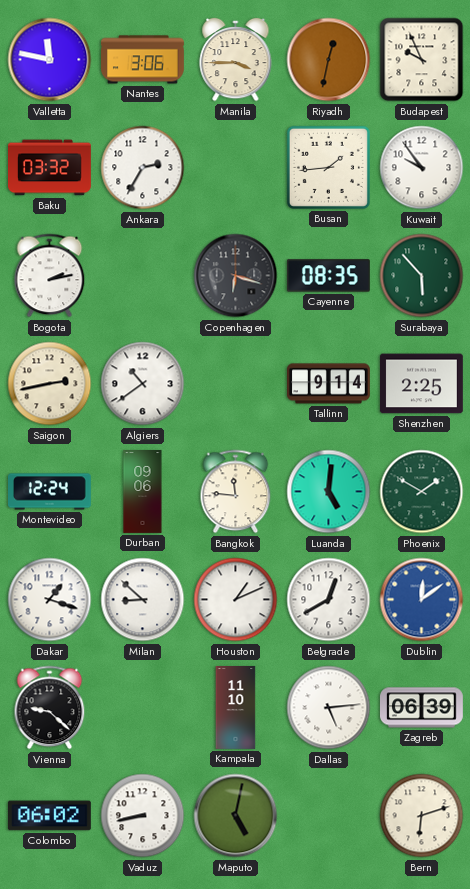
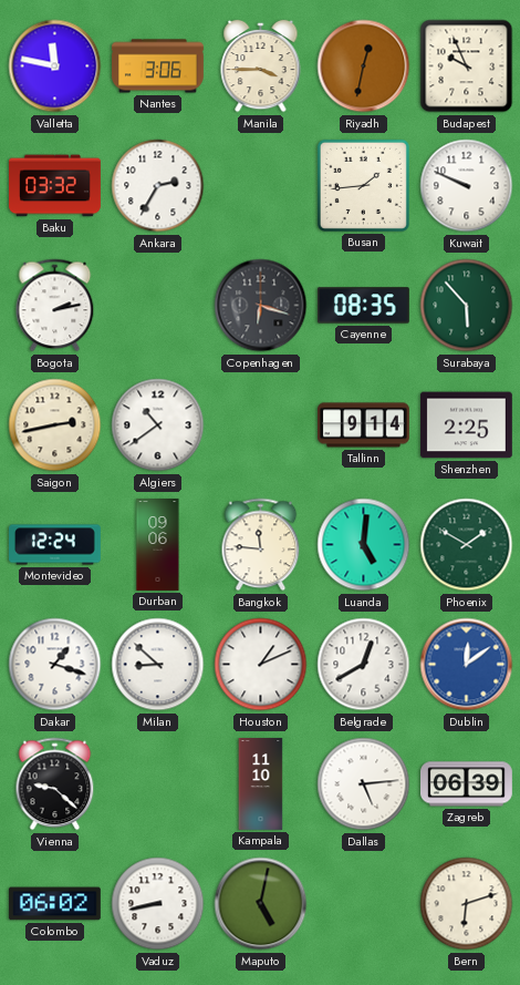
Kuwait: 9:54 -> 9:49 (467, 186)
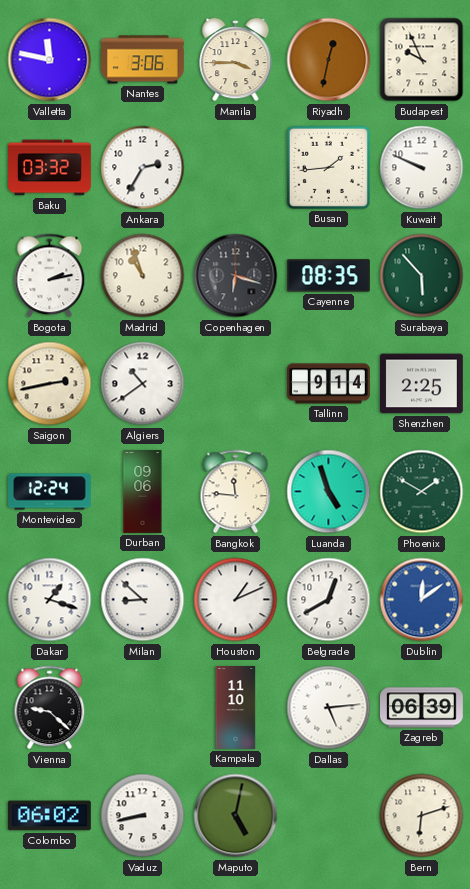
Madrid: none -> 10:57 (143, 276)
Luanda: 5:01 -> 4:57 (329, 492)
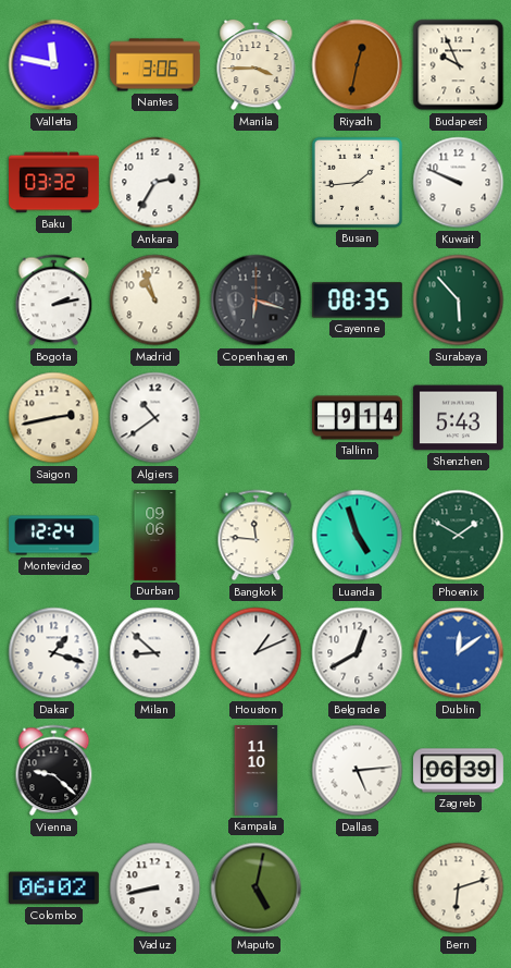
Shenzhen: 2:25 -> 5:43 (458, 418)
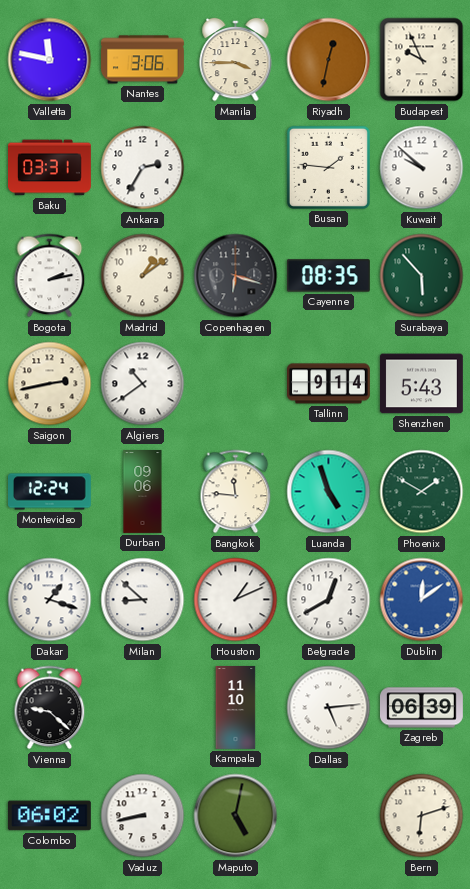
Baku: 03:32 -> 03:31 (50, 168)
Busan: 1:44 -> 1:46 (328, 167)
Kuwait: 9:49 -> 9:52 (422, 168)
Madrid: 10:57 -> 1:09 (143, 276)
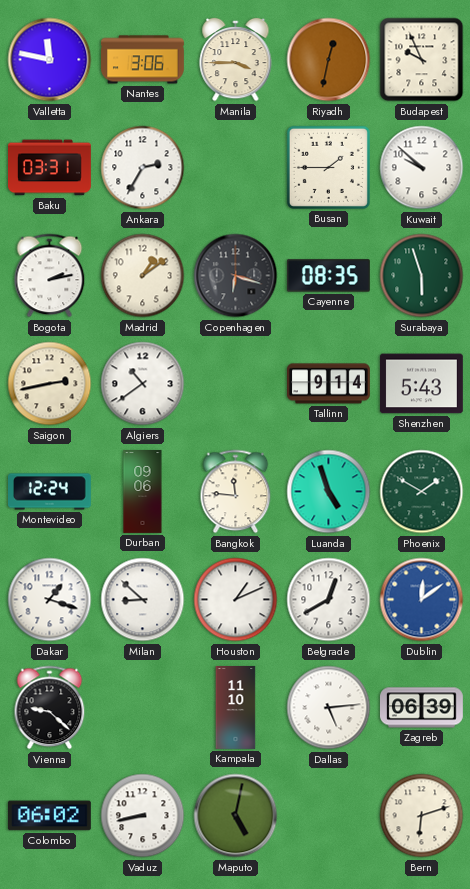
Busan: 1:46 -> 1:45 (328, 167)
Surabaya: 5:53 -> 5:57 (422, 276)
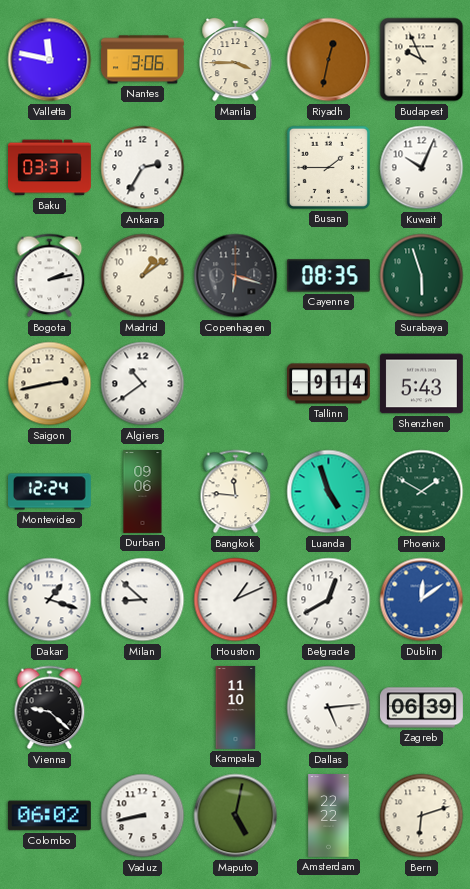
Kuwait: 9:52 -> 10:04 (422, 168)
Amsterdam: none -> 22:22 (329, 816)
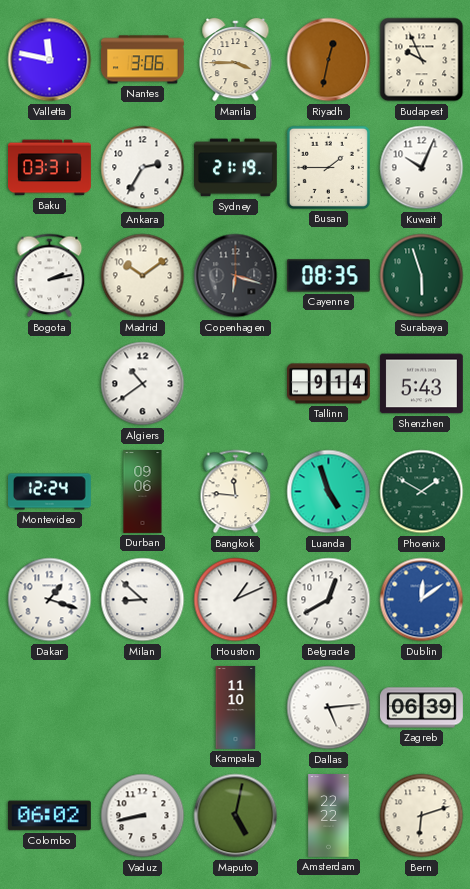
Sydney: none -> 21:19 (235, 168)
Madrid: 1:09 -> 10:09 (143, 276)
Saigon: 2:43 -> none (50, 384)
Vienna: 9:22 -> none (50, 708)
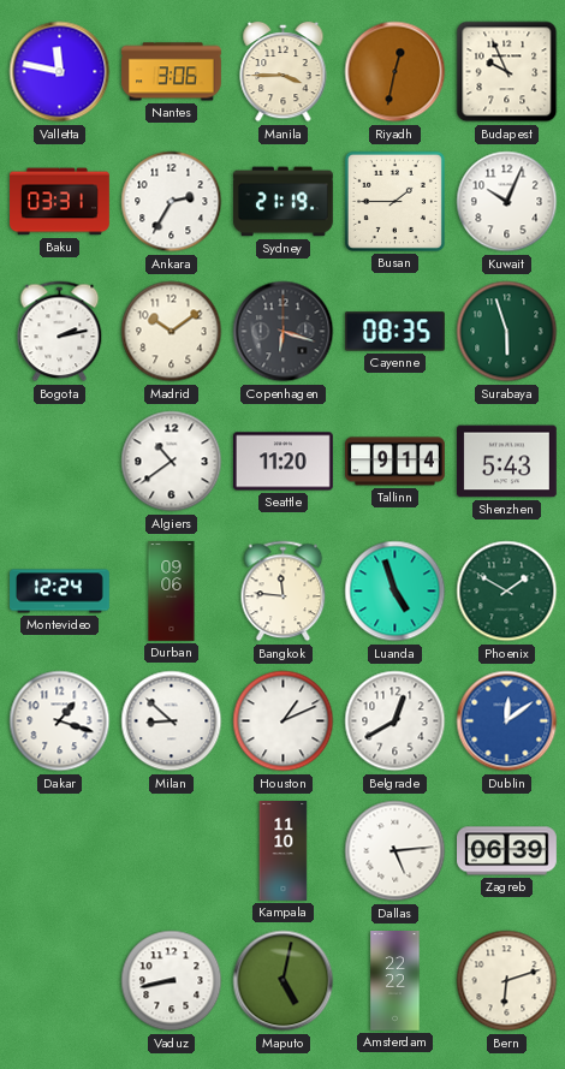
Seattle: none -> 11:20 (282, 462)
Colombo: 06:02 -> none (49, 816)
